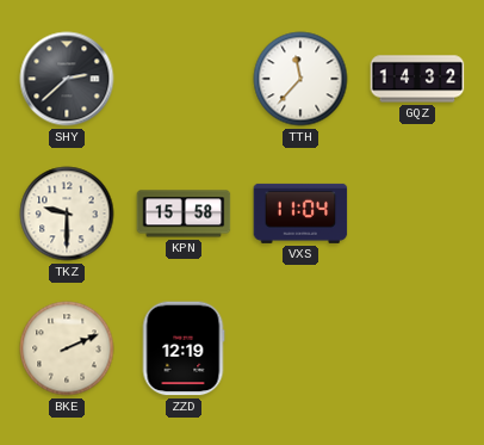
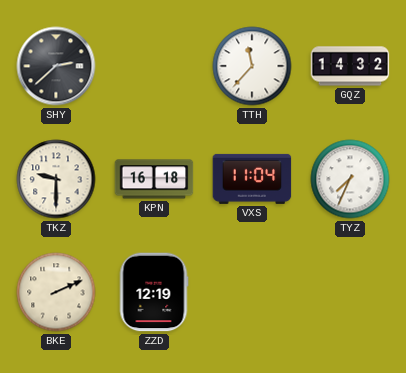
KPN: 15:58 -> 16:18 (154, 179)
TYZ: none -> 7:34 (350, 179)
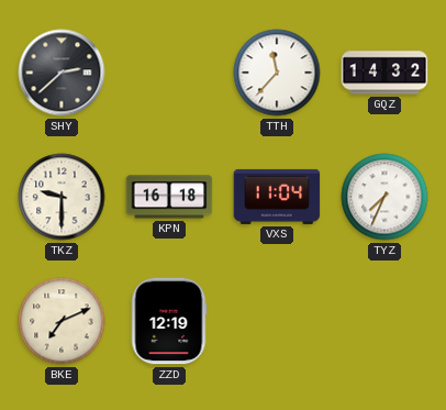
BKE: 2:11 -> 7:11 (62, 321)
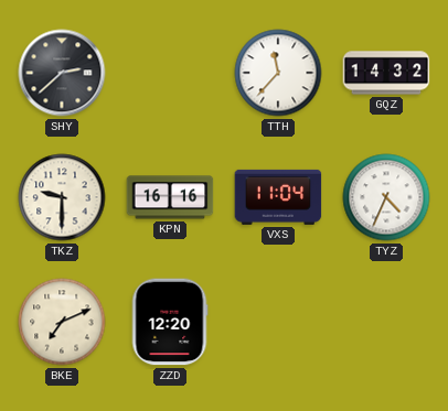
KPN: 16:18 -> 16:16 (170, 197)
TYZ: 7:34 -> 4:34 (386, 197)
ZZD: 12:19 -> 12:20 (170, 322)
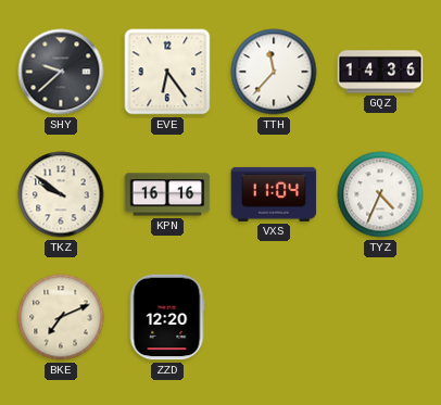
SHY: 2:38 -> 9:38 (61, 72)
EVE: none -> 6:24 (167, 72)
GQZ: 14:32 -> 14:36 (380, 72)
TKZ: 9:30 -> 9:51 (61, 194)
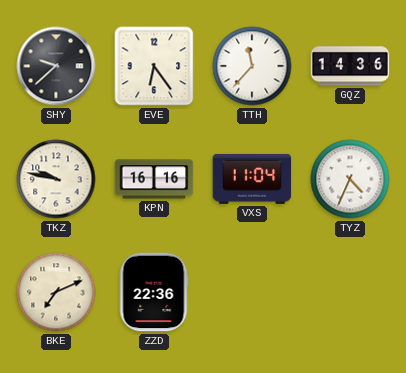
TKZ: 9:51 -> 9:47 (56, 179)
ZZD: 12:20 -> 22:36 (154, 292)
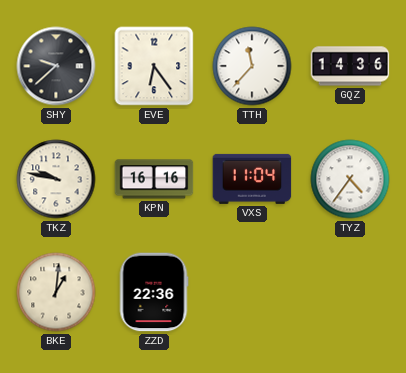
TYZ: 4:34 -> 4:36 (350, 179)
BKE: 7:11 -> 1:01 (56, 292)
